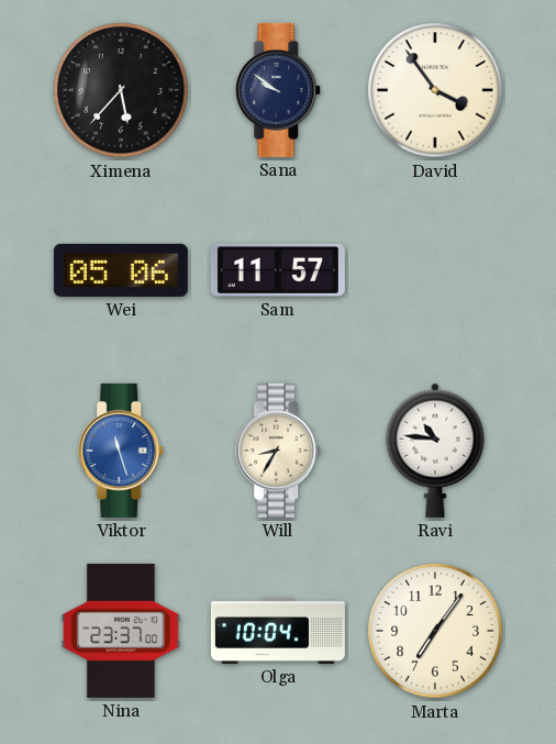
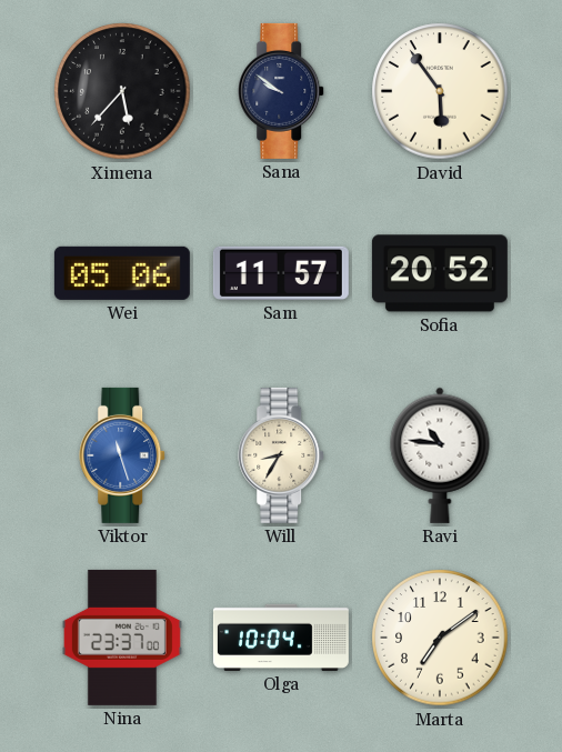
David: 3:54 -> 5:54 (440, 91)
Sofia: none -> 20:52 (440, 273)
Marta: 7:06 -> 7:09 (440, 638)
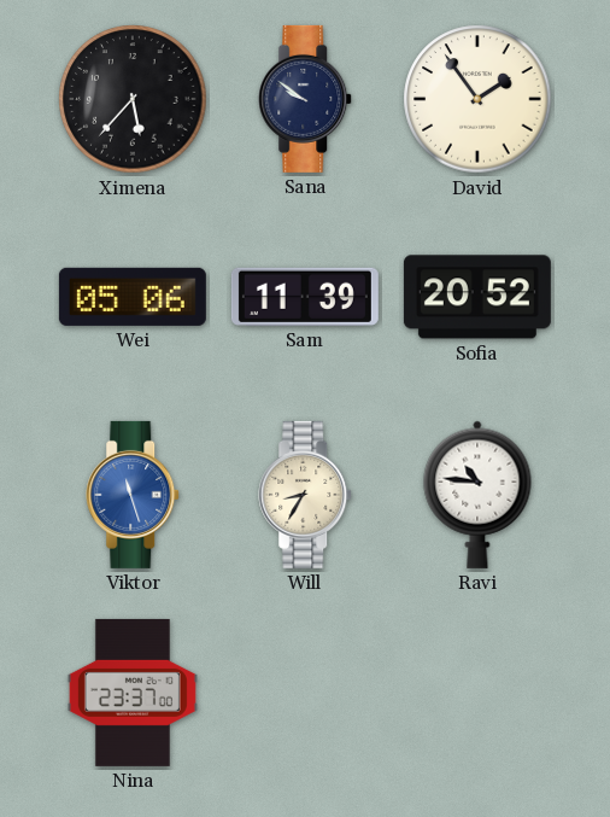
David: 5:54 -> 1:54 (477, 99)
Sam: 11:57 -> 11:39 (305, 297)
Olga: 10:04 -> none (281, 638)
Marta: 7:09 -> none (440, 638)
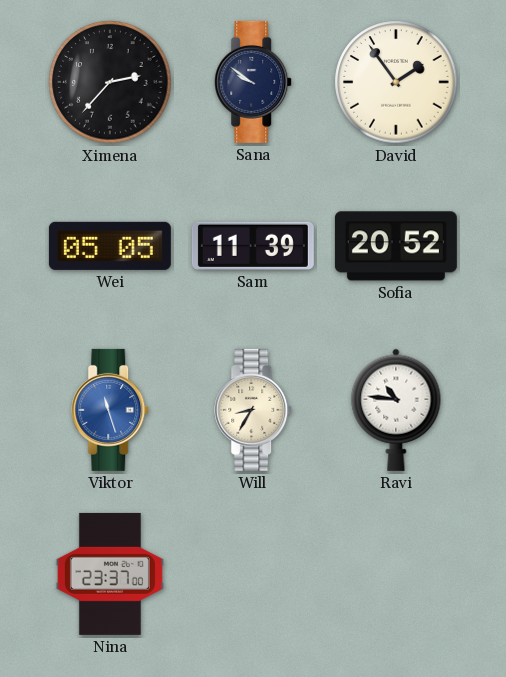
Ximena: 5:37 -> 2:37 (110, 82)
Wei: 05:06 -> 05:05 (110, 246)
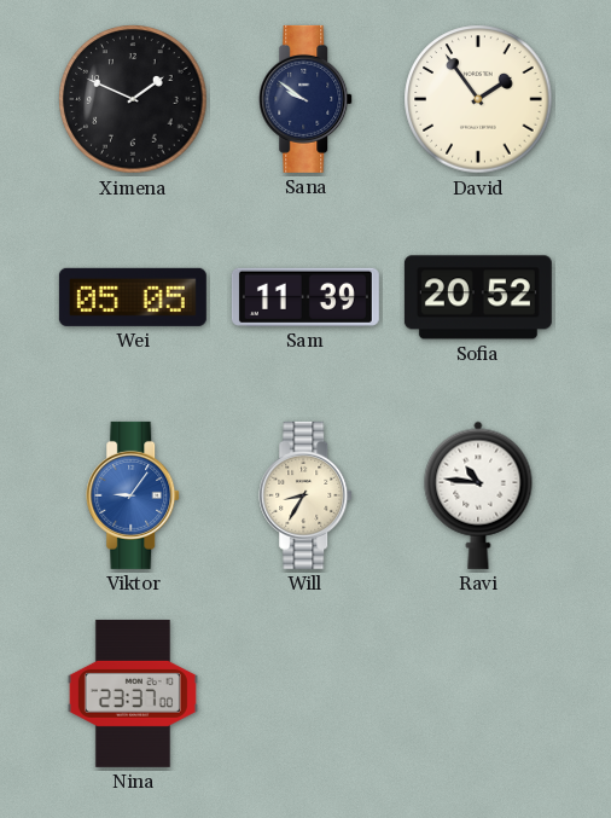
Ximena: 2:37 -> 1:49 (133, 99)
Viktor: 11:27 -> 9:06 (134, 495)
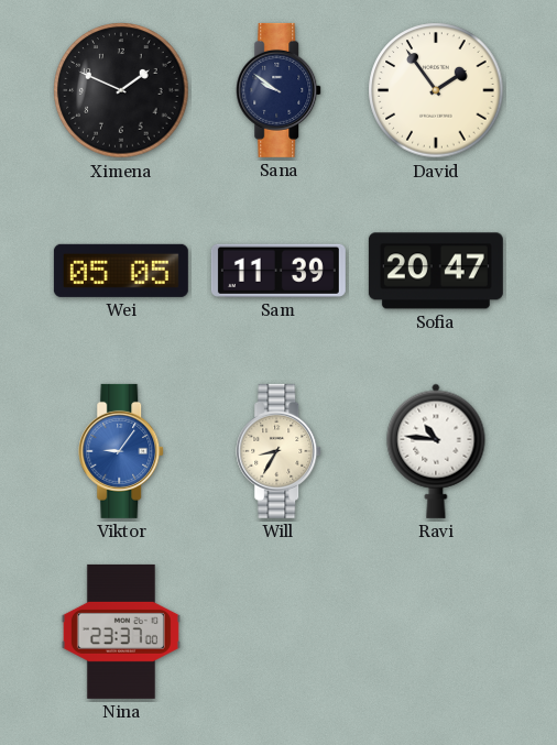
Sofia: 20:52 -> 20:47 (436, 271)
